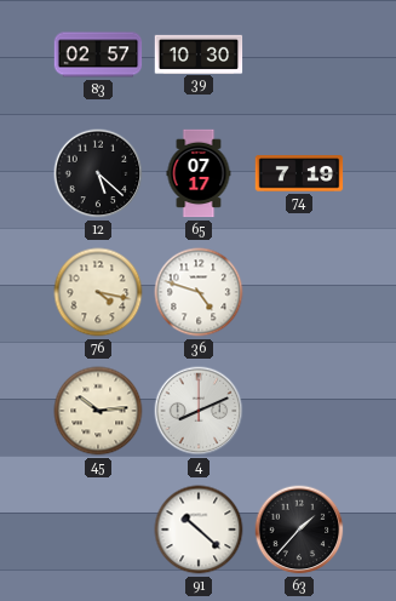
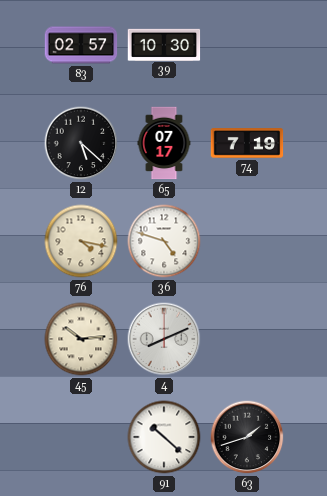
63: 1:37 -> 1:42 (247, 437)
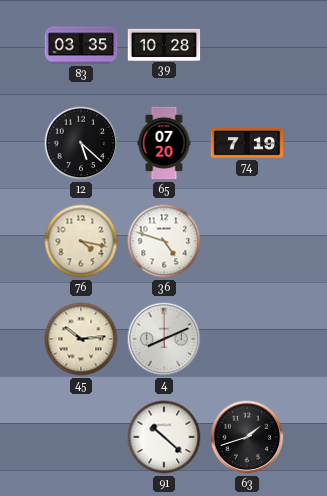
83: 02:57 -> 03:35 (81, 45)
39: 10:30 -> 10:28 (164, 44)
65: 07:17 -> 07:20 (164, 143)
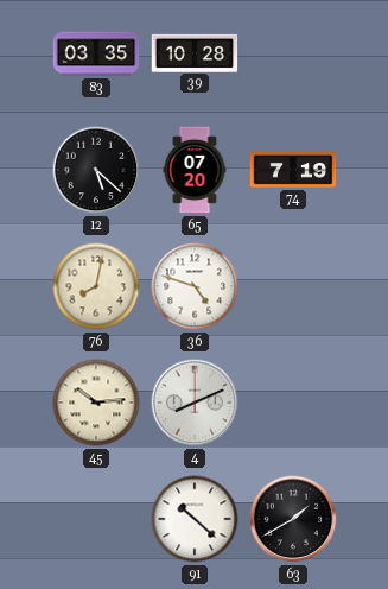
76: 4:17 -> 8:02 (96, 286)
63: 1:42 -> 1:40 (293, 519)
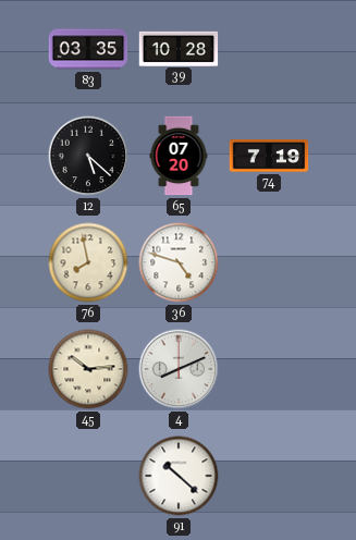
76: 8:02 -> 7:58 (88, 262)
63: 1:40 -> none (293, 519)
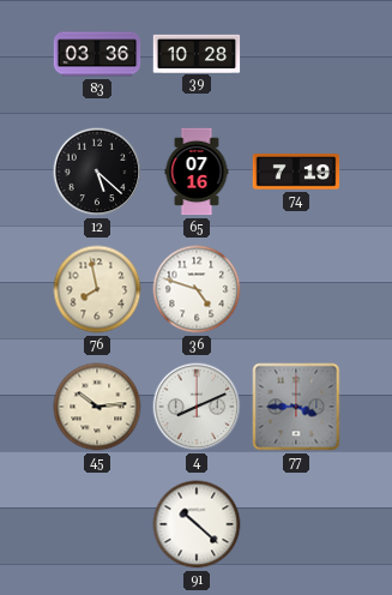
83: 03:35 -> 03:36 (97, 54)
65: 07:20 -> 07:16 (197, 172)
77: none -> 3:45 (296, 407)
